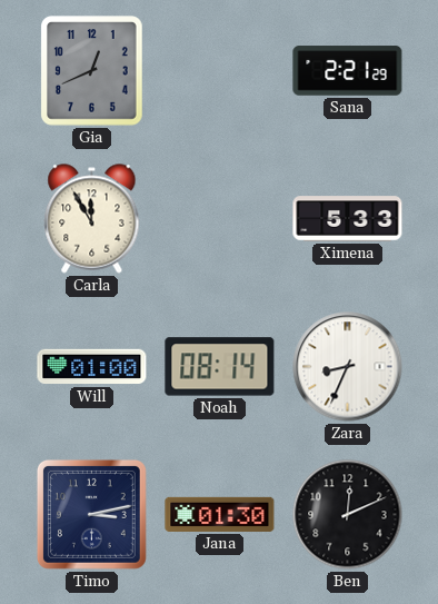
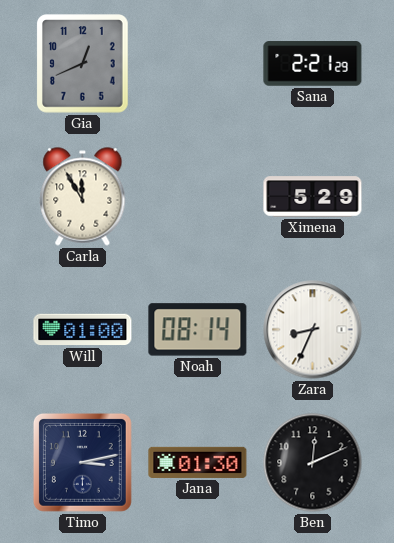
Ximena: 5:33 -> 5:29 (313, 197)
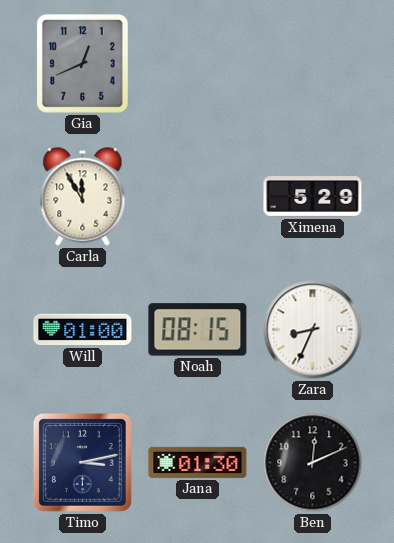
Sana: 2:21 -> none (313, 64)
Noah: 08:14 -> 08:15 (198, 330)
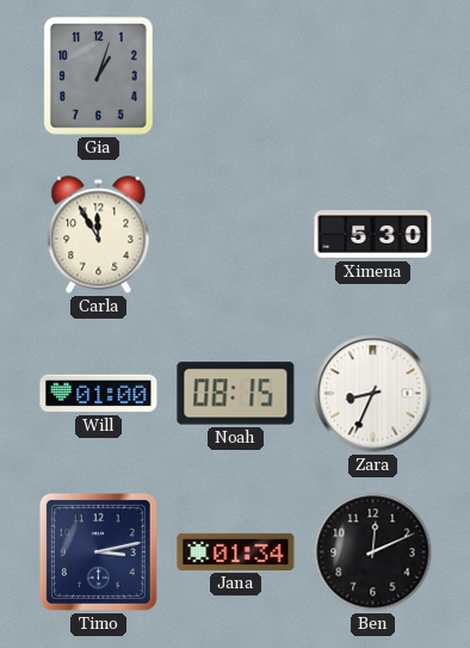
Gia: 12:41 -> 1:03 (99, 76)
Ximena: 5:29 -> 5:30 (373, 235)
Jana: 01:30 -> 01:34 (236, 551)
